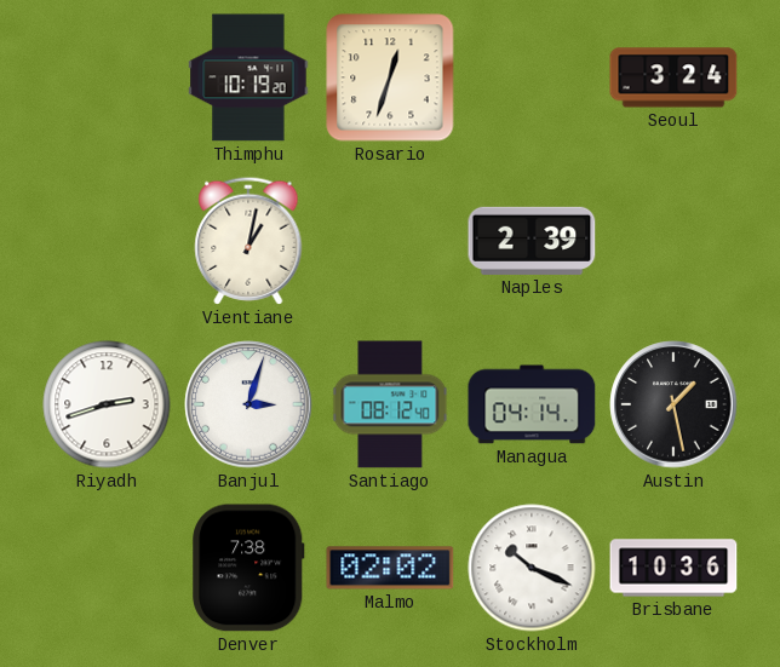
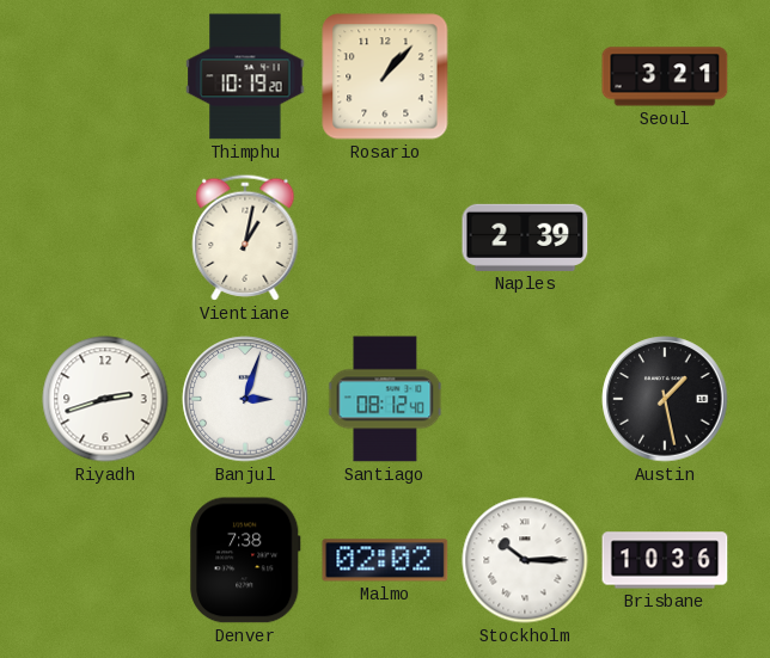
Rosario: 12:33 -> 1:07 (385, 76)
Seoul: 3:24 -> 3:21 (665, 76)
Managua: 04:14 -> none (532, 404)
Stockholm: 10:19 -> 10:15 (525, 560)
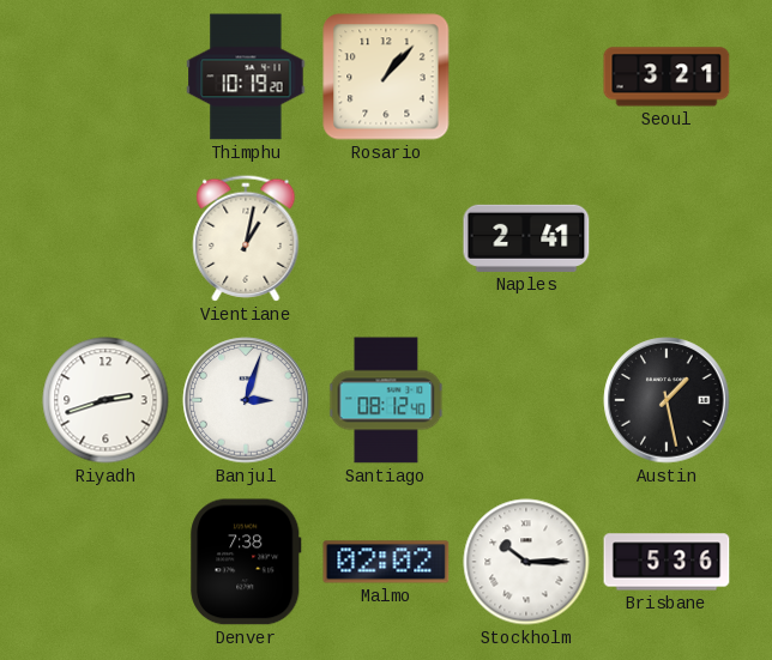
Naples: 2:39 -> 2:41 (526, 238)
Brisbane: 10:36 -> 5:36 (667, 562)
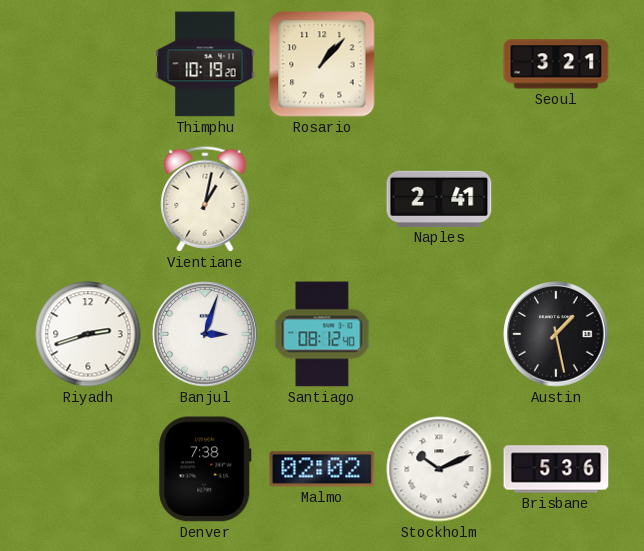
Stockholm: 10:15 -> 10:11 (439, 469)
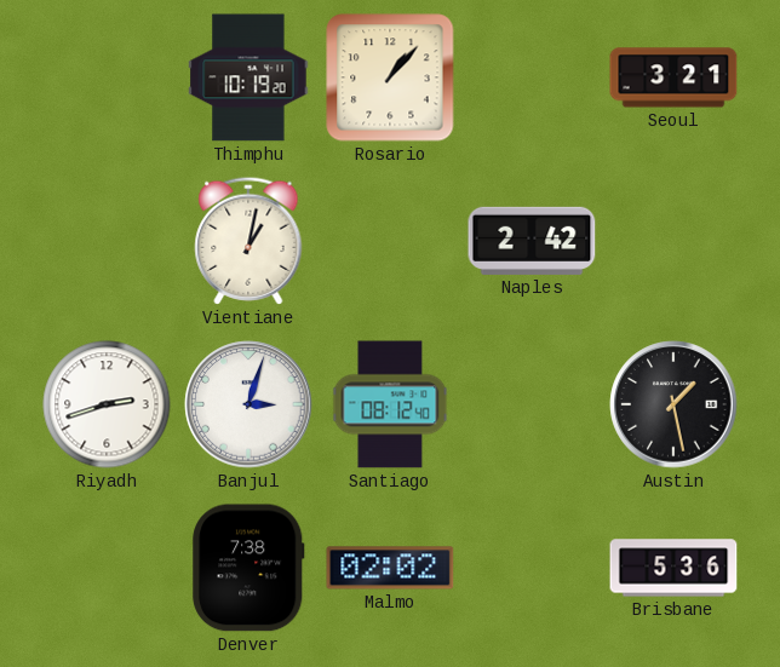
Naples: 2:41 -> 2:42 (532, 241)
Stockholm: 10:11 -> none (439, 469)
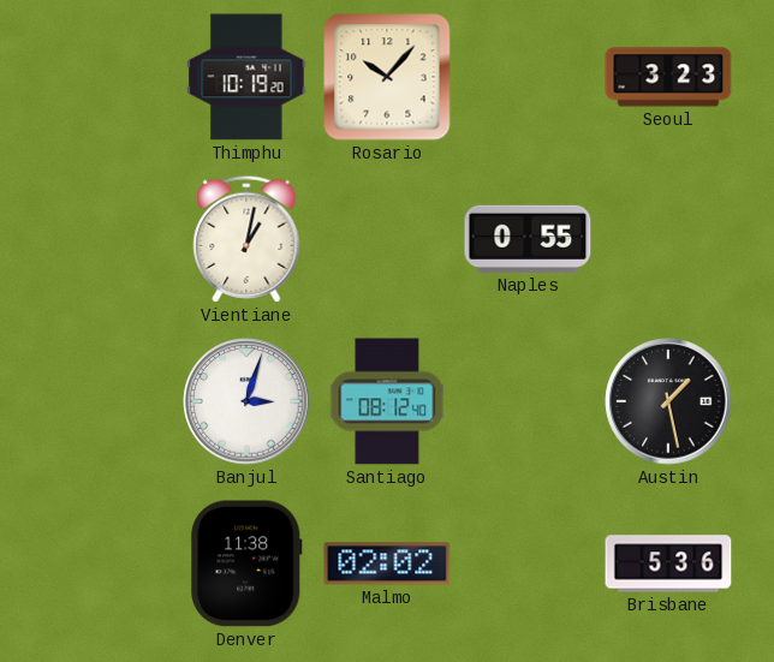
Rosario: 1:07 -> 10:07 (387, 77)
Seoul: 3:21 -> 3:23 (668, 77)
Naples: 2:42 -> 0:55 (528, 239)
Riyadh: 2:42 -> none (107, 404)
Denver: 7:38 -> 11:38 (246, 563)
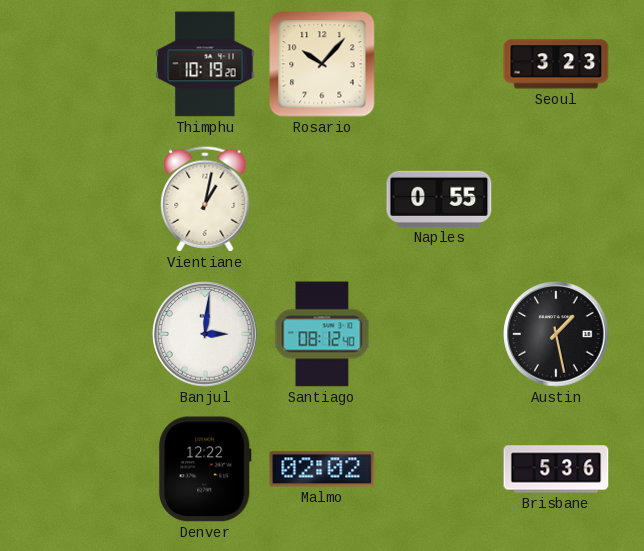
Banjul: 3:03 -> 3:01 (205, 334)
Denver: 11:38 -> 12:22 (205, 469)
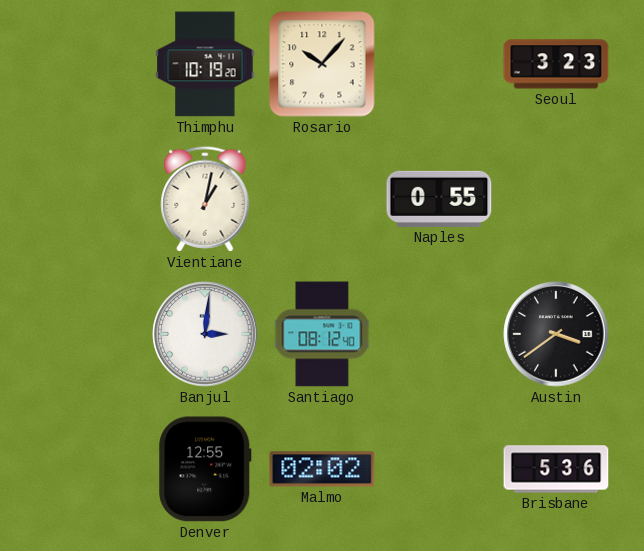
Austin: 1:28 -> 3:39 (556, 334)
Denver: 12:22 -> 12:55 (205, 469)
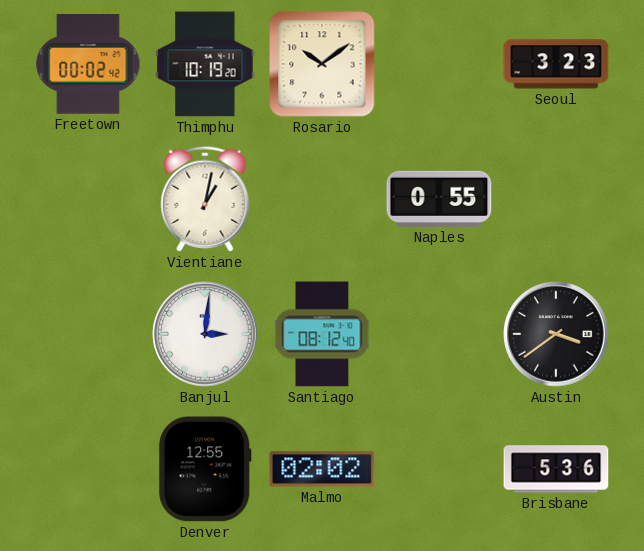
Freetown: none -> 00:02 (88, 64)
Rosario: 10:07 -> 10:09 (322, 64)
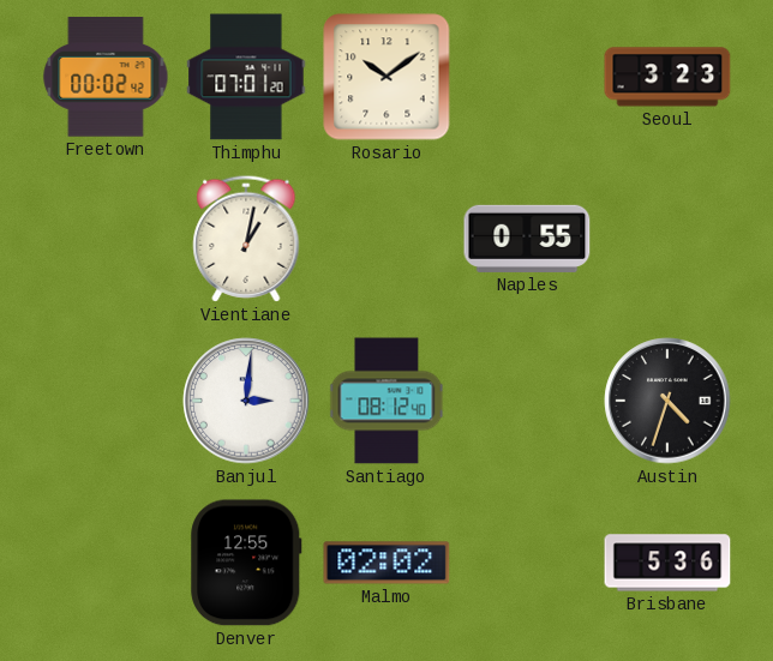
Thimphu: 10:19 -> 07:01 (246, 77)
Austin: 3:39 -> 4:33 (667, 401)
